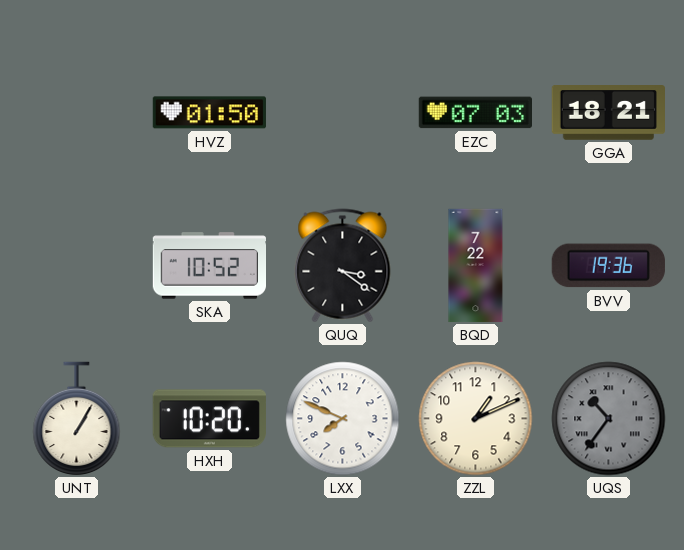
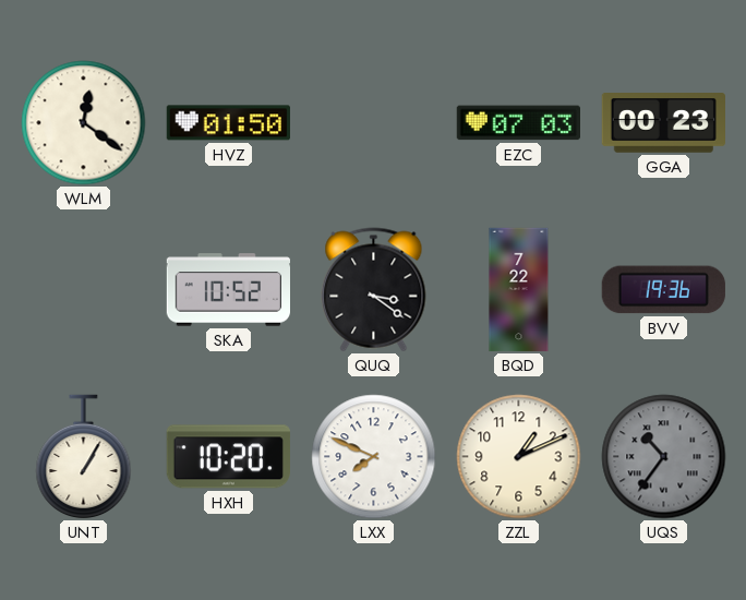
WLM: none -> 12:21 (84, 123)
GGA: 18:21 -> 00:23 (663, 123)
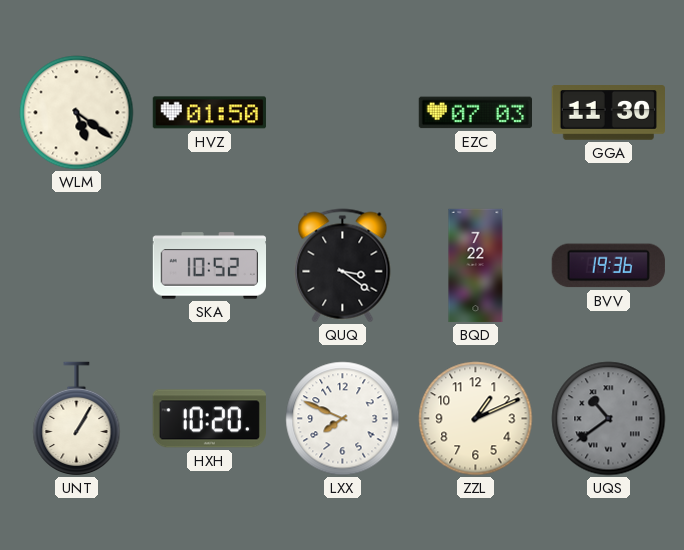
WLM: 12:21 -> 5:21 (77, 113)
GGA: 00:23 -> 11:30 (608, 113)
UQS: 10:36 -> 10:39 (609, 419)
